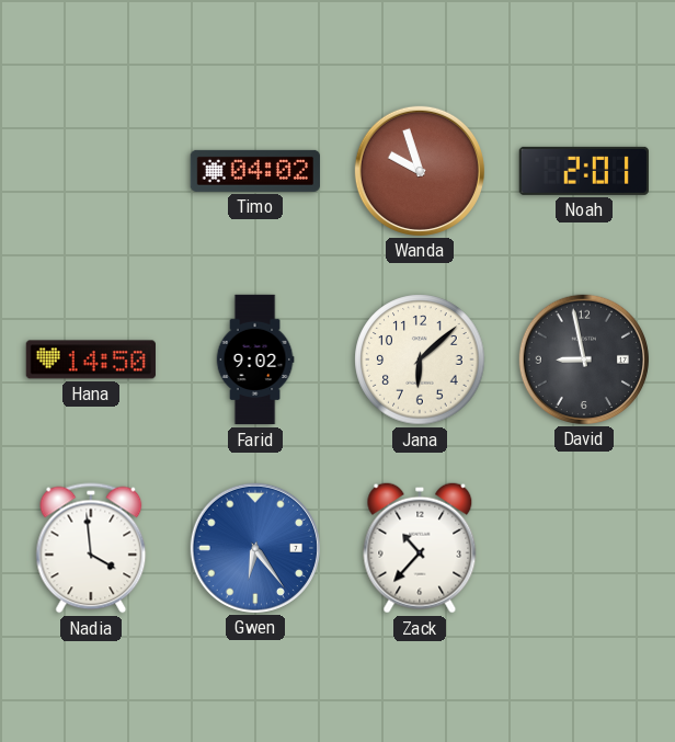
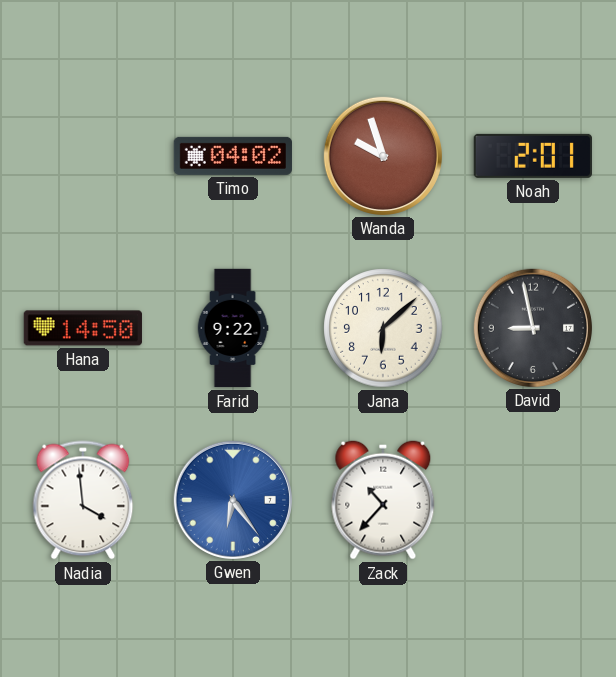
Farid: 9:02 -> 9:22 (233, 328)
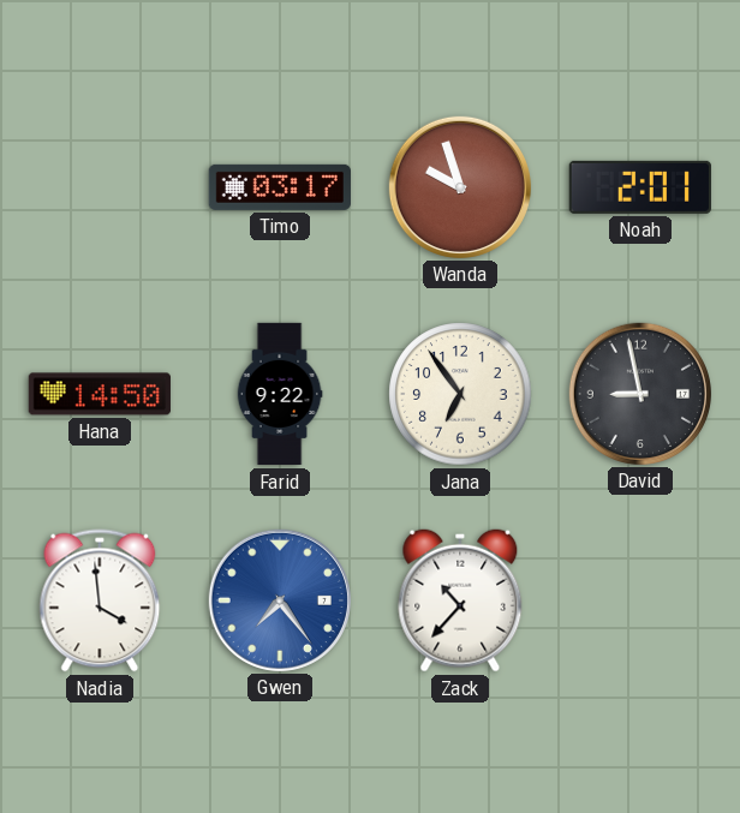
Timo: 04:02 -> 03:17 (280, 187)
Jana: 6:08 -> 6:54 (460, 394)
Gwen: 6:24 -> 7:24 (280, 600)
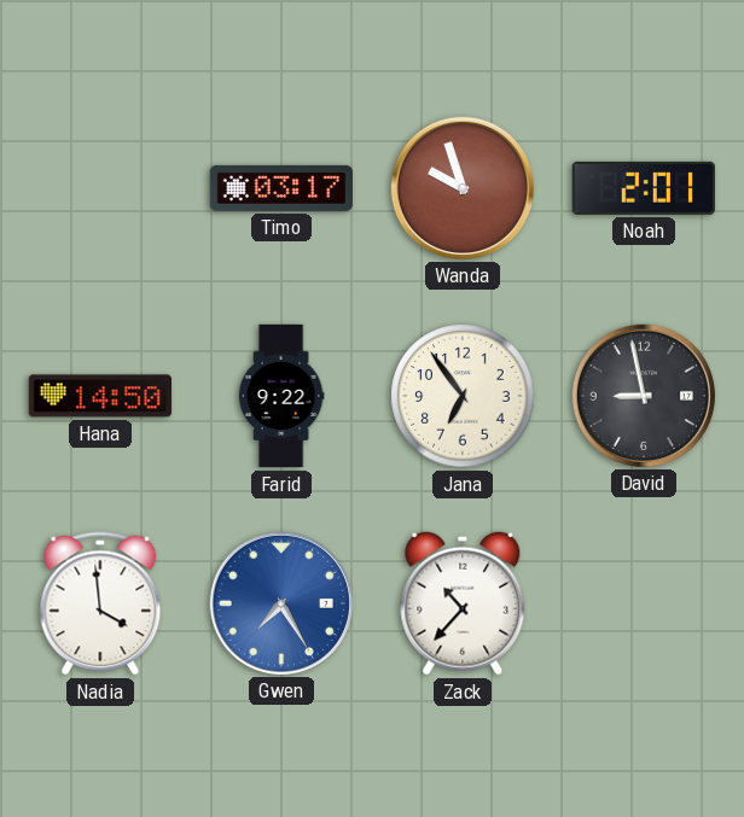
Gwen: 7:24 -> 7:25 (281, 603)
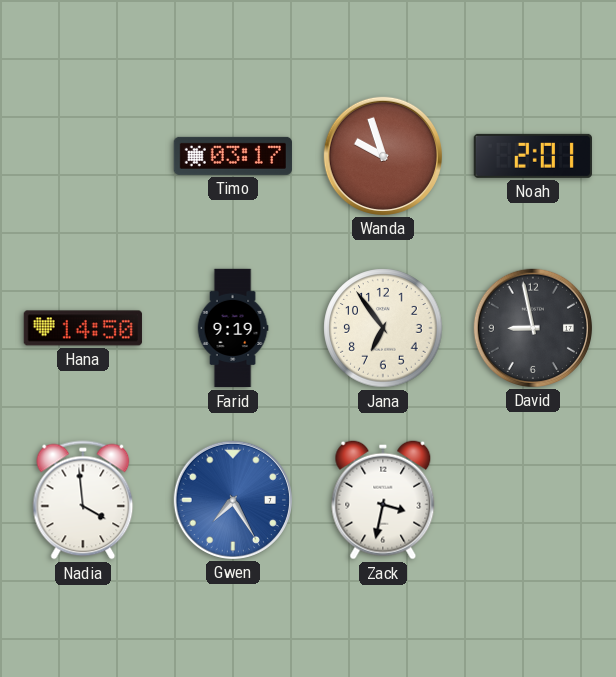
Farid: 9:22 -> 9:19 (233, 328)
Zack: 10:37 -> 3:32 (383, 500)
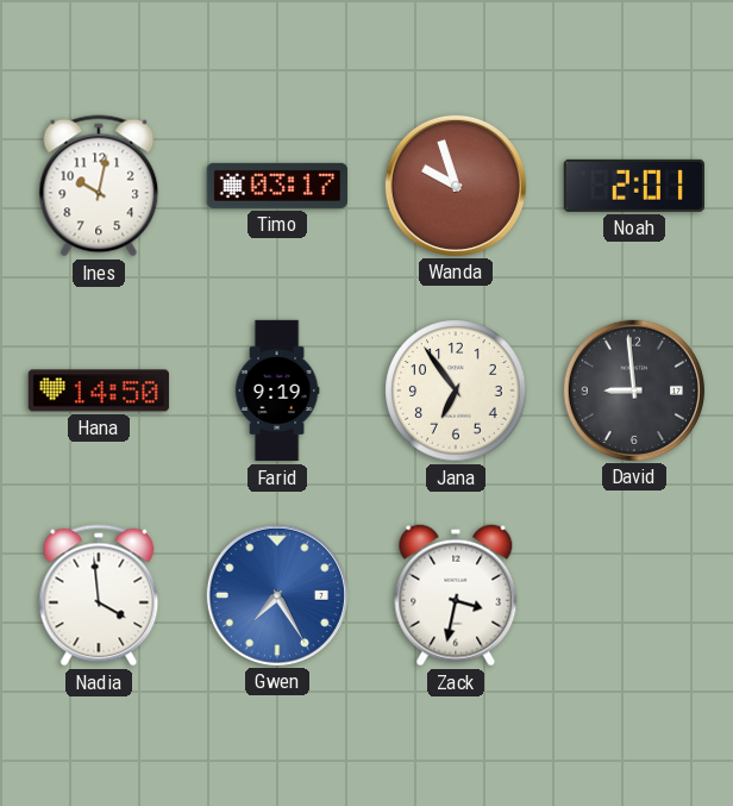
Ines: none -> 10:02 (99, 186)
David: 8:58 -> 8:59 (634, 390)
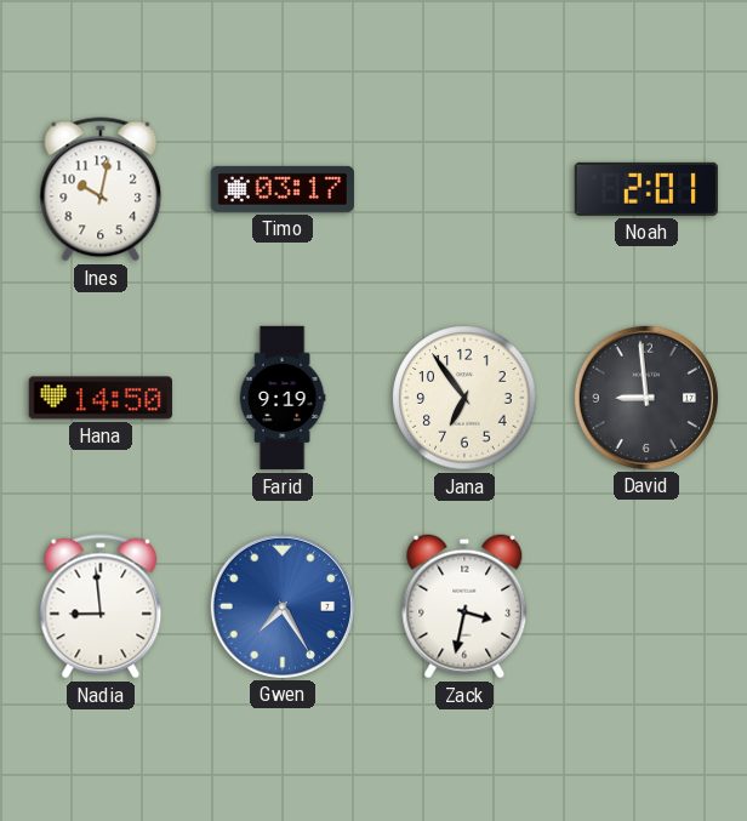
Wanda: 9:57 -> none (456, 186)
Nadia: 3:59 -> 8:59 (101, 606)
